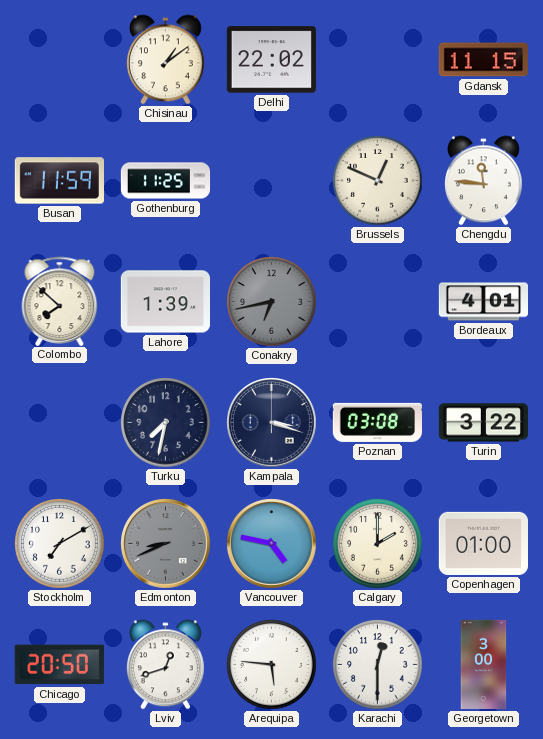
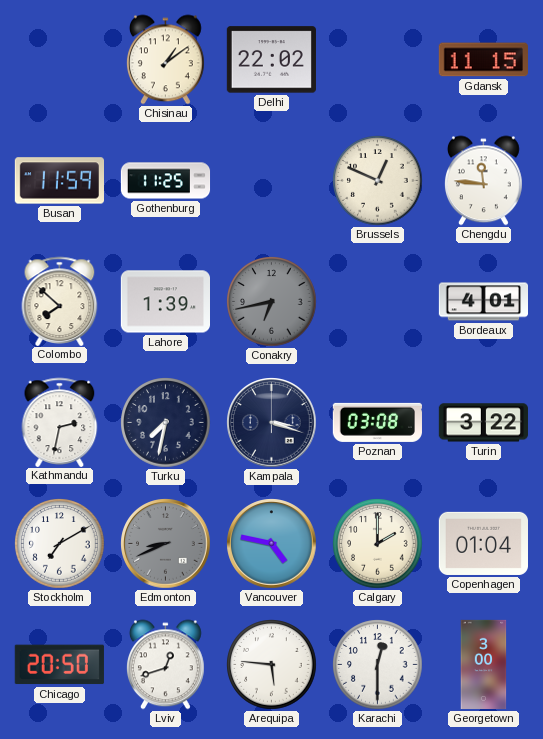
Kathmandu: none -> 2:32 (60, 422)
Copenhagen: 01:00 -> 01:04 (483, 543)
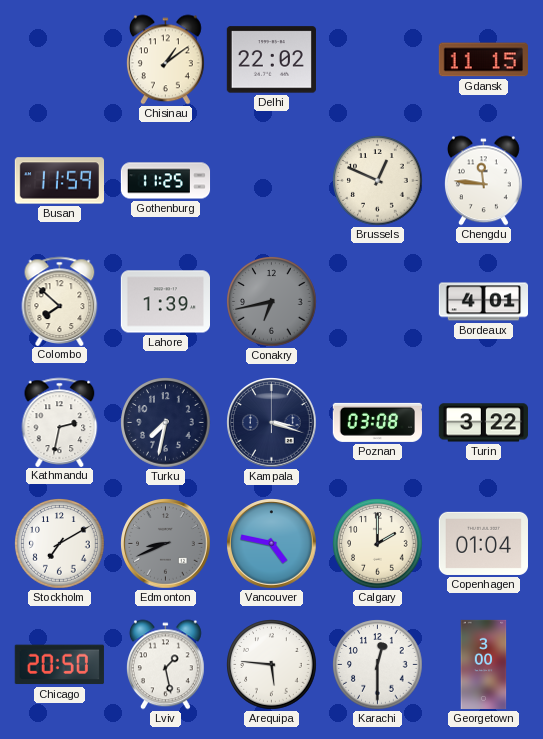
Lviv: 12:42 -> 1:28 (165, 665)
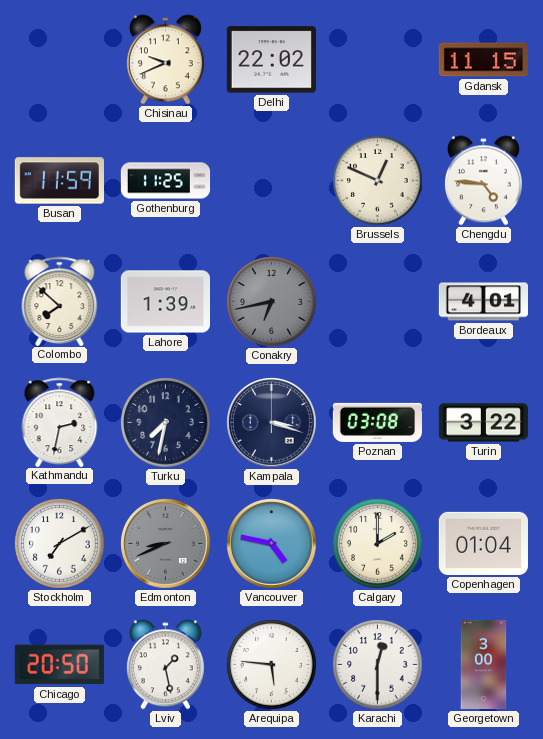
Chisinau: 1:09 -> 9:41 (165, 60)
Chengdu: 11:46 -> 4:46 (483, 181)
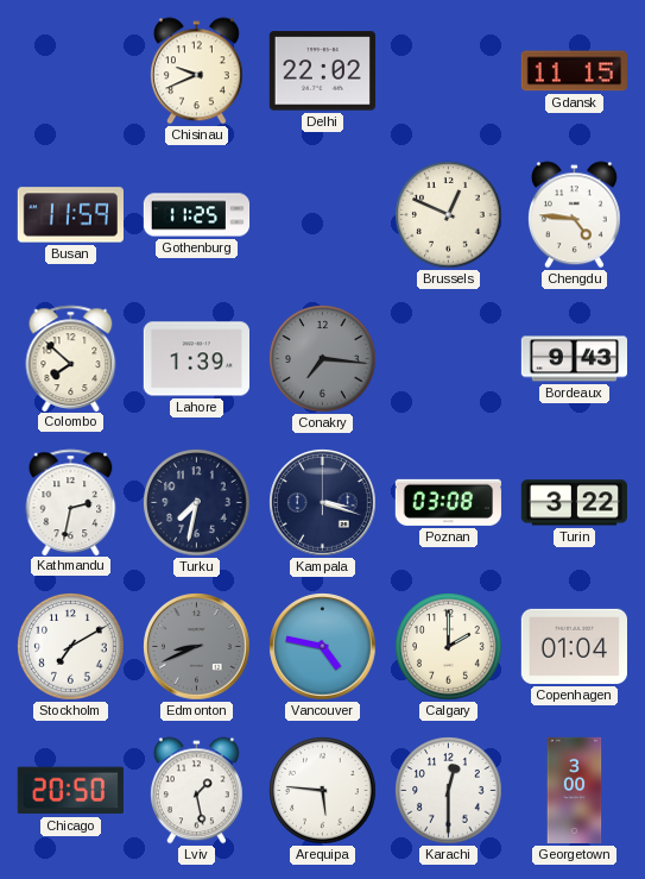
Conakry: 6:43 -> 7:16 (323, 359)
Bordeaux: 4:01 -> 9:43 (574, 359)
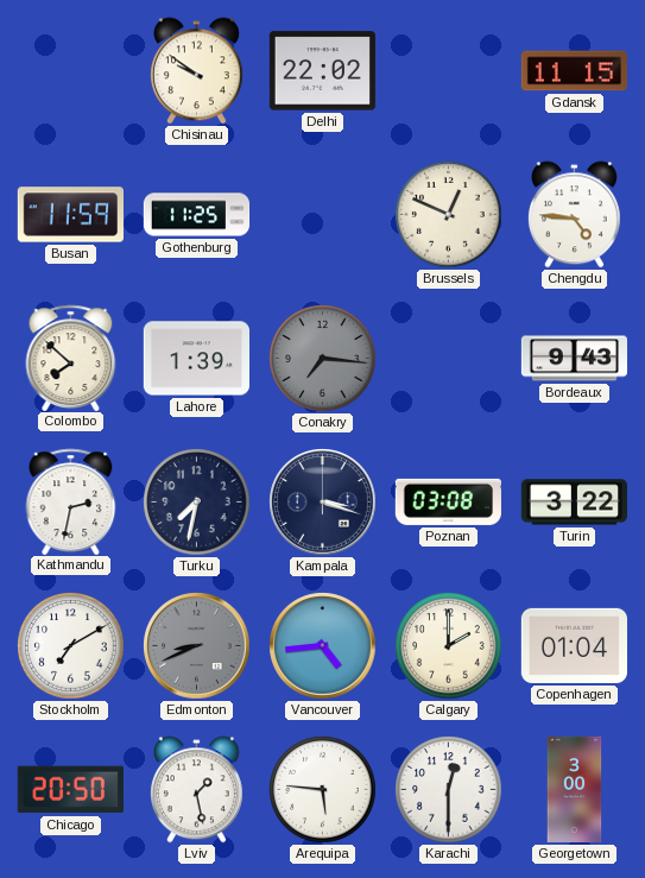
Chisinau: 9:41 -> 9:51 (196, 71)
Vancouver: 4:47 -> 4:44 (323, 646)
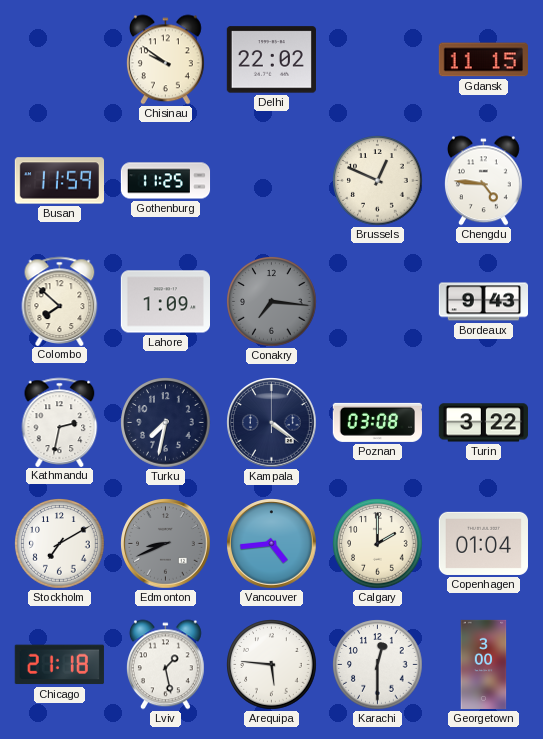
Lahore: 1:39 -> 1:09 (165, 302)
Kampala: 3:18 -> 4:21 (272, 423)
Chicago: 20:50 -> 21:18 (59, 665)
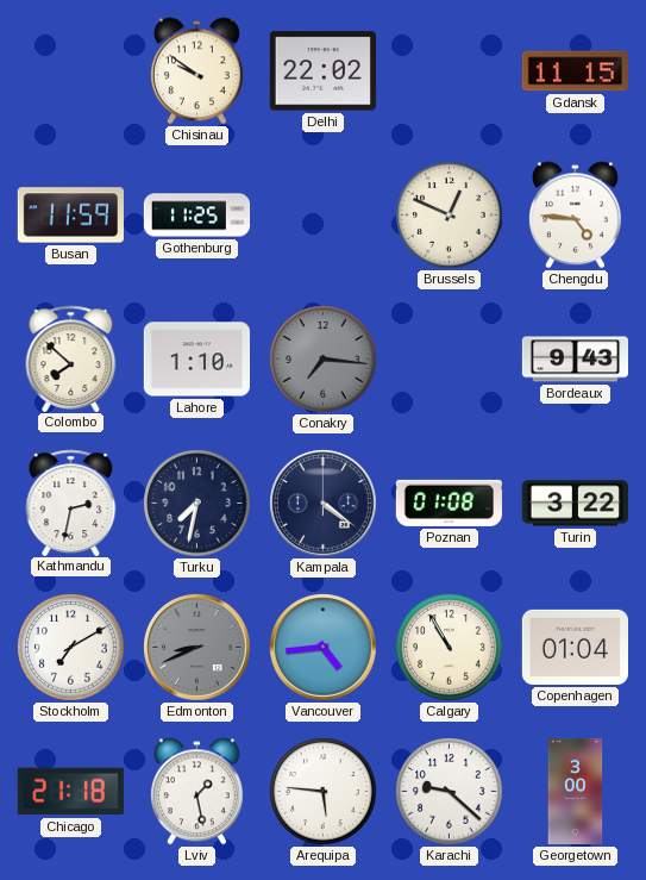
Lahore: 1:09 -> 1:10 (196, 360)
Poznan: 03:08 -> 01:08 (449, 503)
Calgary: 2:00 -> 10:55 (450, 648)
Karachi: 12:30 -> 9:22 (450, 792)
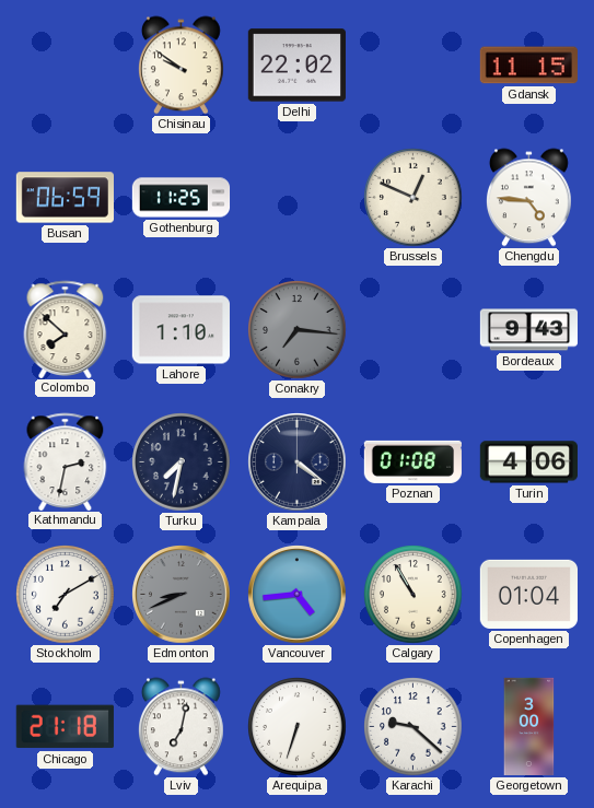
Busan: 11:59 -> 06:59 (65, 198)
Turin: 3:22 -> 4:06 (528, 462)
Lviv: 1:28 -> 7:02 (180, 727)
Arequipa: 5:46 -> 6:33 (298, 727)
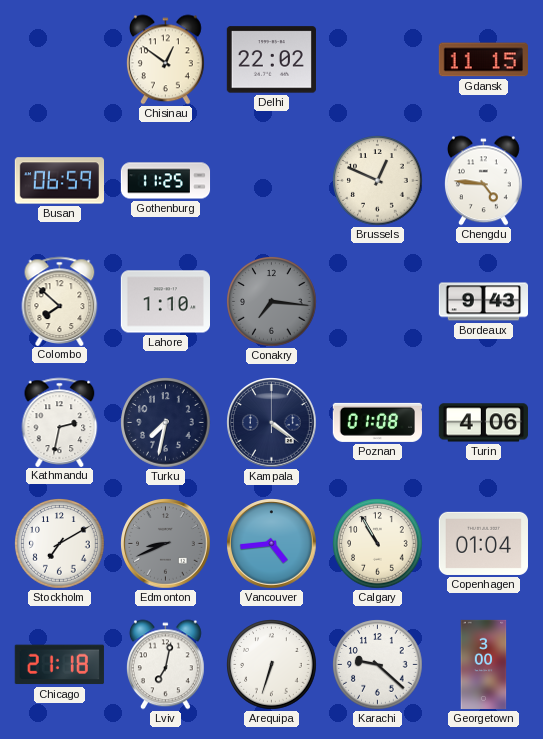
Chisinau: 9:51 -> 12:51 (165, 60)
